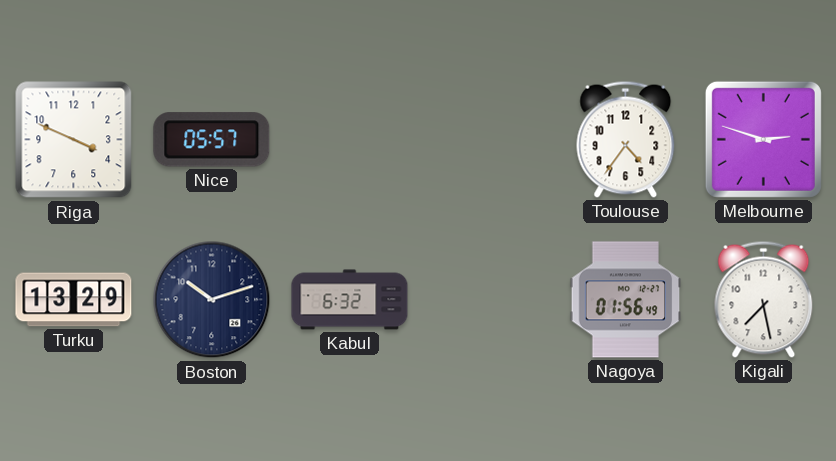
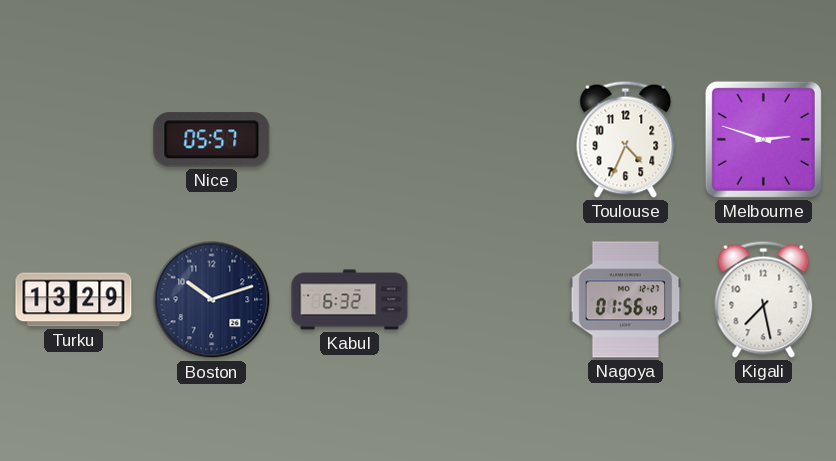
Riga: 3:49 -> none (74, 140)
Toulouse: 4:36 -> 4:34 (626, 139)
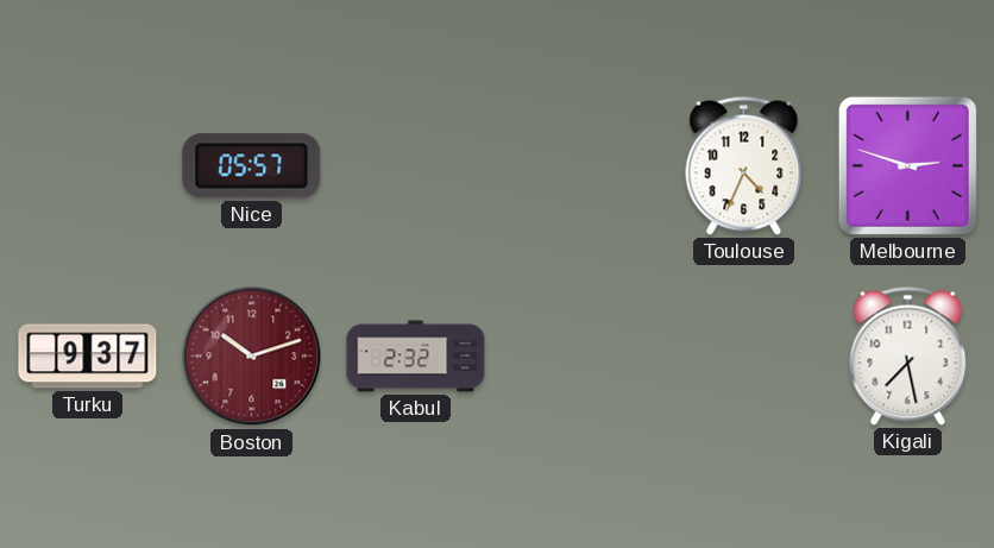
Turku: 13:29 -> 9:37 (88, 357)
Boston dial: navy -> burgundy (252, 357)
Kabul: 6:32 -> 2:32 (416, 357)
Nagoya: 01:56 -> none (626, 300)
